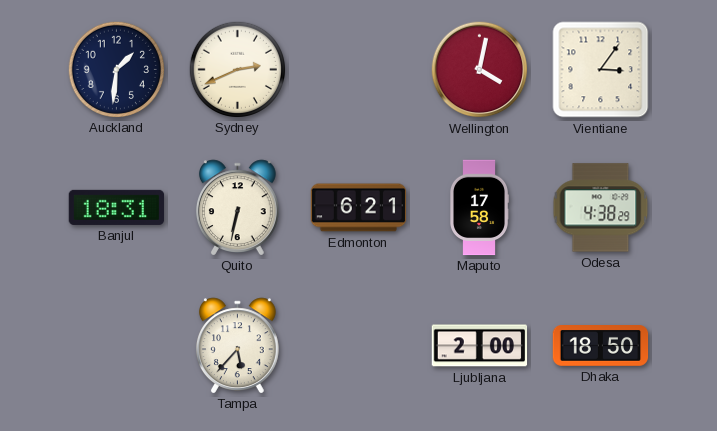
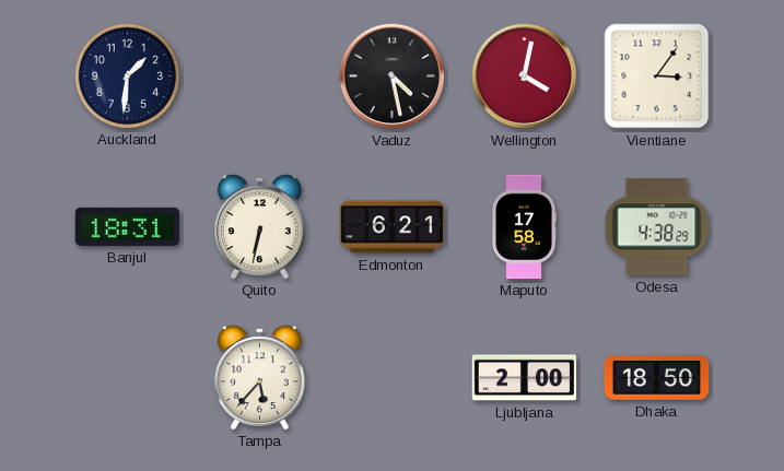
Sydney: 2:41 -> none (237, 69)
Vaduz: none -> 4:28 (393, 76)
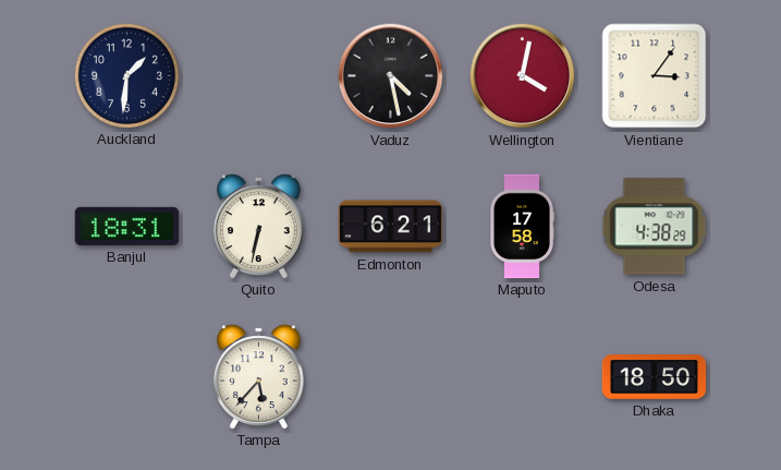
Ljubljana: 2:00 -> none (525, 378)
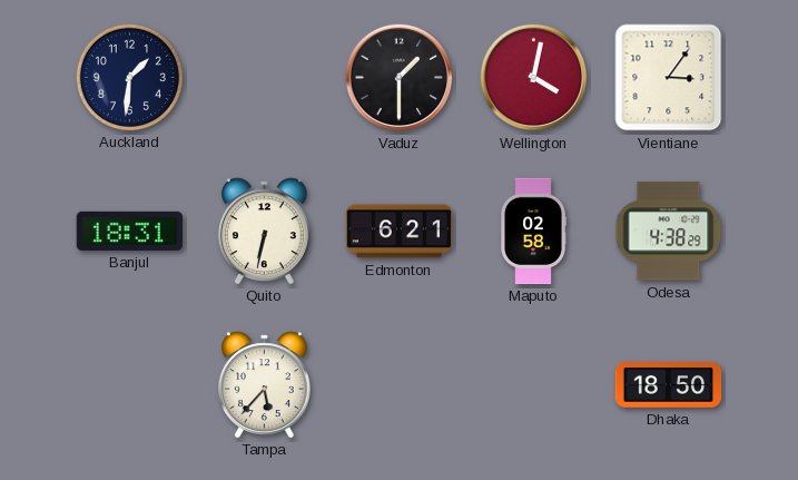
Vaduz: 4:28 -> 1:30 (400, 78)
Maputo: 17:58 -> 02:58 (533, 232)
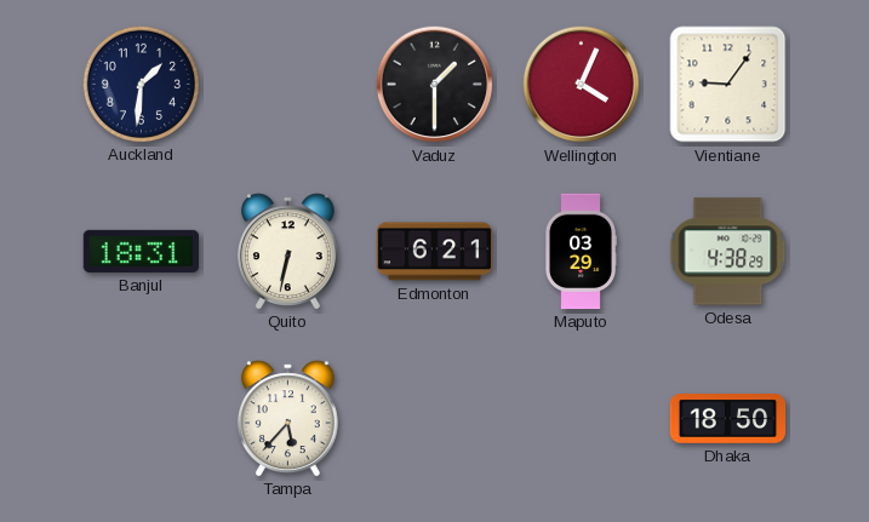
Wellington: 4:02 -> 4:04 (582, 85)
Vientiane: 3:06 -> 9:06 (728, 85)
Maputo: 02:58 -> 03:29 (581, 252)
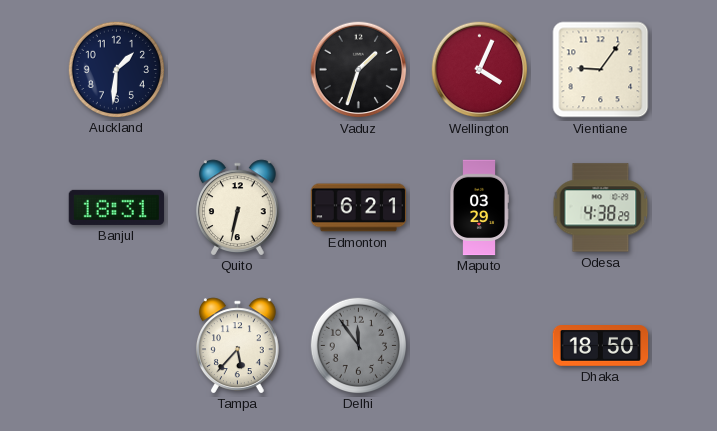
Vaduz: 1:30 -> 1:33 (359, 70)
Delhi: none -> 11:54 (358, 345)
